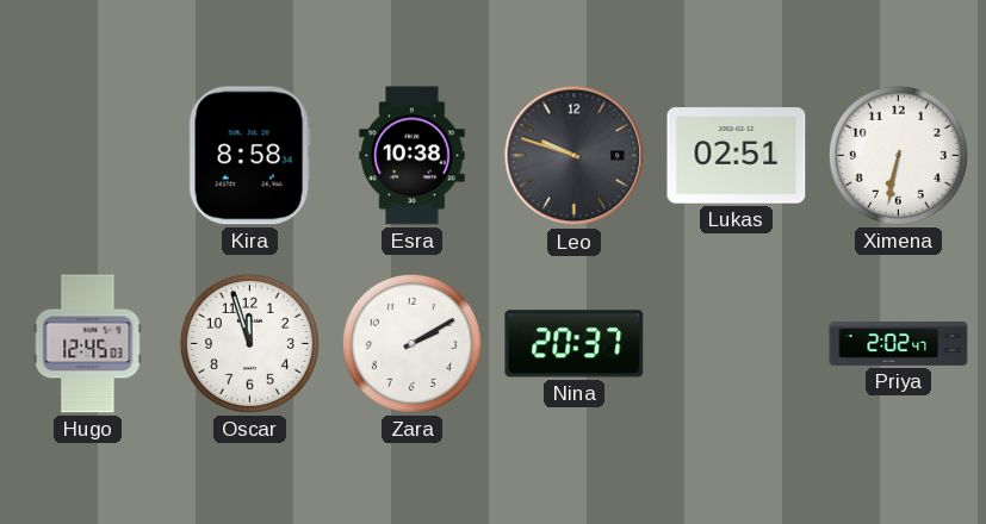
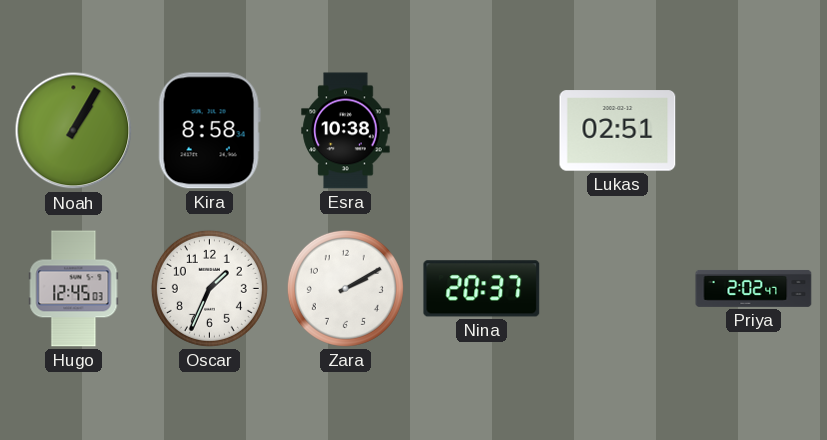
Noah: none -> 1:05 (74, 131)
Leo: 9:48 -> none (575, 156)
Ximena: 6:32 -> none (898, 155)
Oscar: 11:57 -> 1:34 (209, 288)
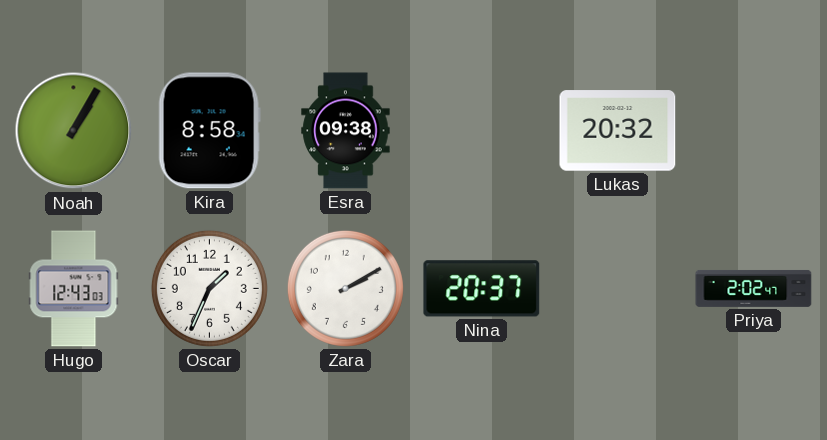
Esra: 10:38 -> 09:38 (346, 131)
Lukas: 02:51 -> 20:32 (618, 131)
Hugo: 12:45 -> 12:43 (74, 289)
